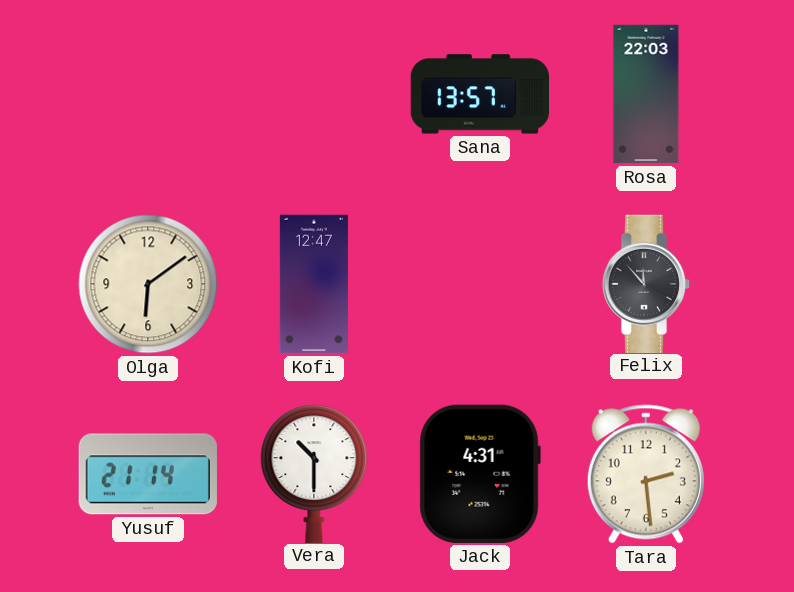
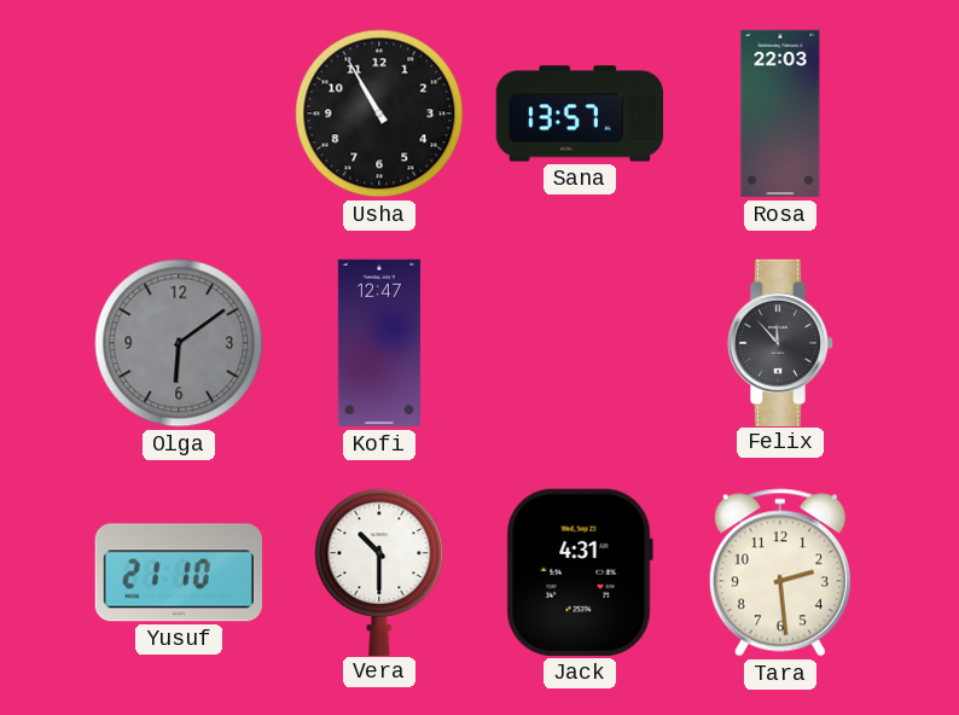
Usha: none -> 10:55 (379, 114)
Olga dial: cream -> grey (179, 343)
Yusuf: 21:14 -> 21:10 (179, 572)
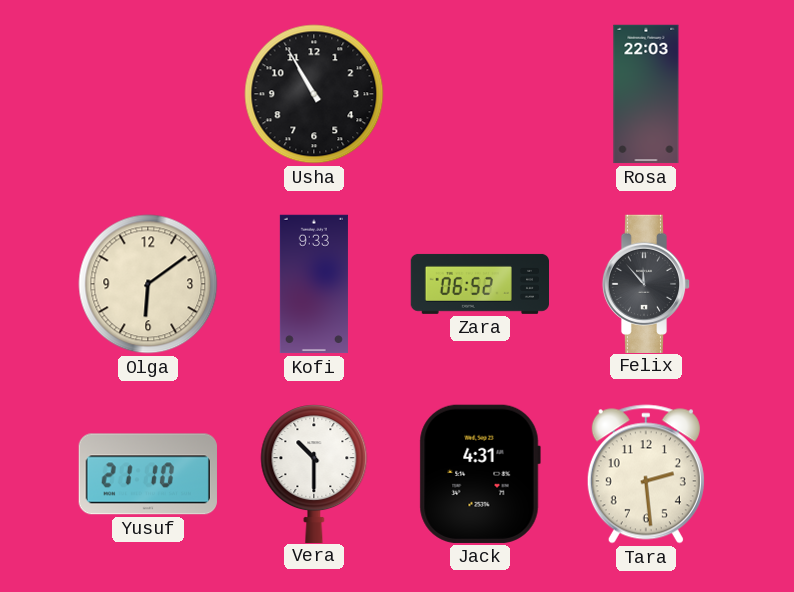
Sana: 13:57 -> none (579, 114)
Olga dial: grey -> cream (148, 284)
Kofi: 12:47 -> 9:33 (314, 284)
Zara: none -> 06:52 (480, 284)
